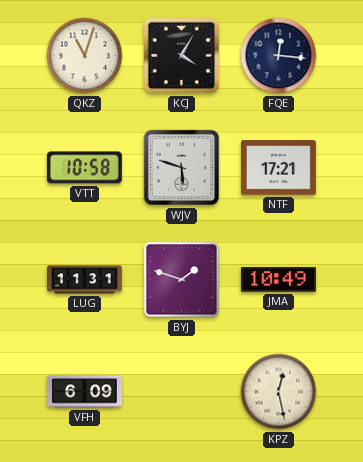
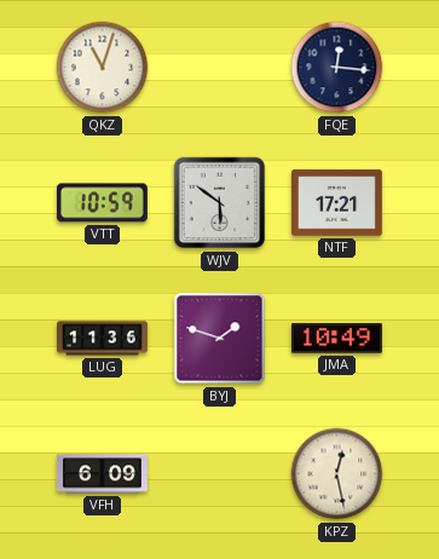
KCJ: 4:05 -> none (182, 56)
VTT: 10:58 -> 10:59 (102, 203)
WJV: 5:48 -> 5:51 (220, 203)
LUG: 11:31 -> 11:36 (103, 339)
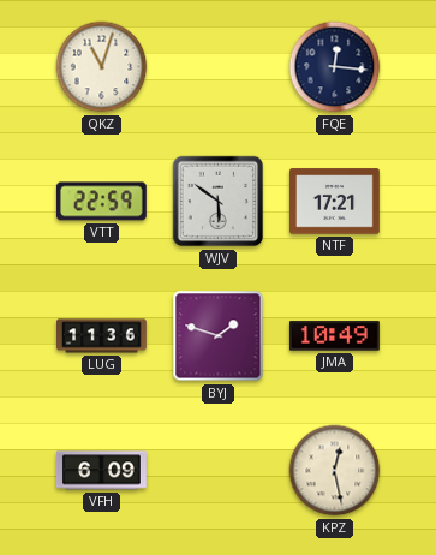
VTT: 10:59 -> 22:59 (101, 202)
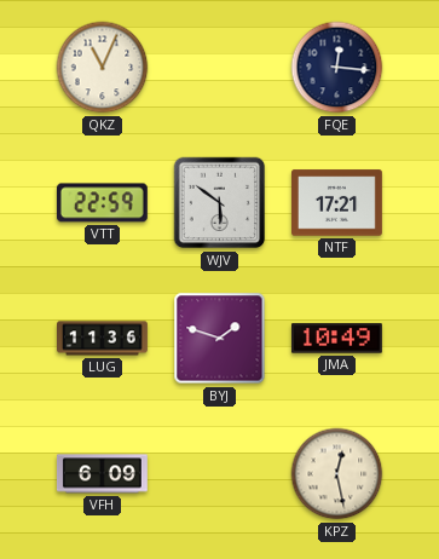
QKZ: 11:03 -> 11:04 (103, 68)
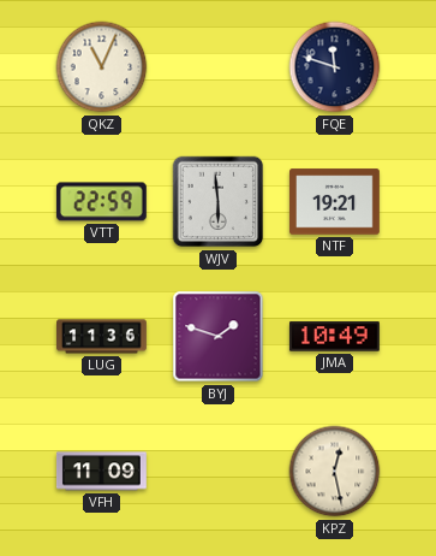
FQE: 12:16 -> 11:48 (335, 67)
WJV: 5:51 -> 5:59 (219, 202)
NTF: 17:21 -> 19:21 (335, 202)
VFH: 6:09 -> 11:09 (102, 472)
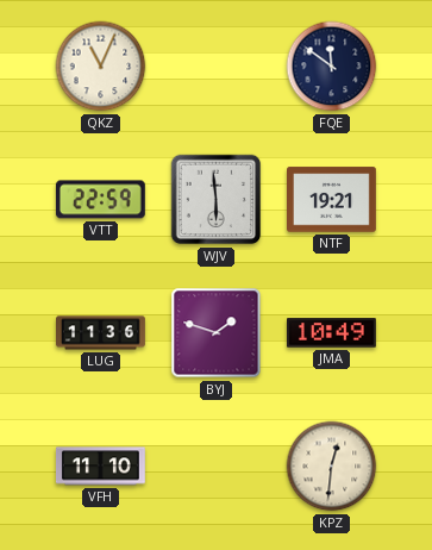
FQE: 11:48 -> 11:51 (332, 67)
VFH: 11:09 -> 11:10 (101, 467)
KPZ: 12:28 -> 12:31 (332, 467)
